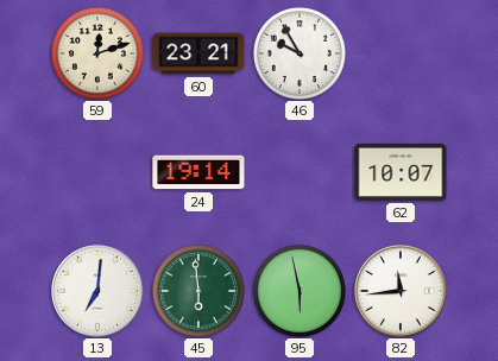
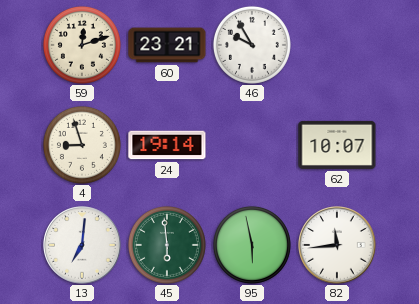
4: none -> 8:57 (82, 145)
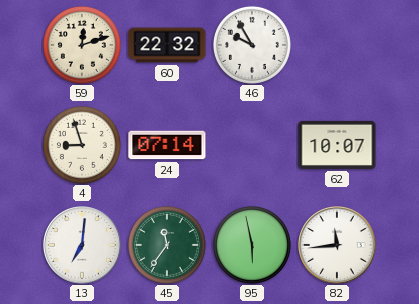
60: 23:21 -> 22:32 (167, 45)
24: 19:14 -> 07:14 (167, 145)
45: 5:59 -> 11:36 (167, 245)
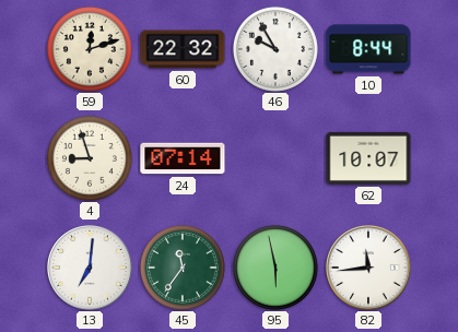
10: none -> 8:44 (368, 49)
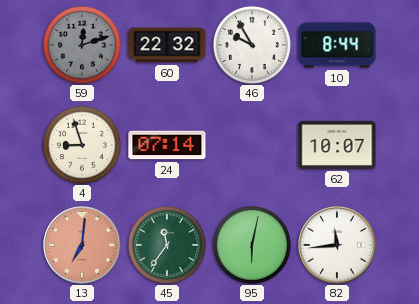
59 dial: cream -> grey (82, 45)
13 dial: white -> salmon (82, 245)
95: 5:58 -> 6:02 (252, 245)
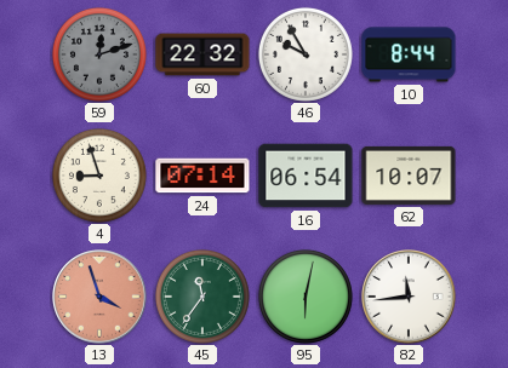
16: none -> 06:54 (306, 176)
13: 7:01 -> 3:57 (99, 297)
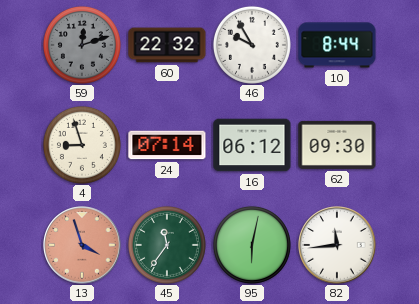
16: 06:54 -> 06:12 (252, 145)
62: 10:07 -> 09:30 (337, 145)
